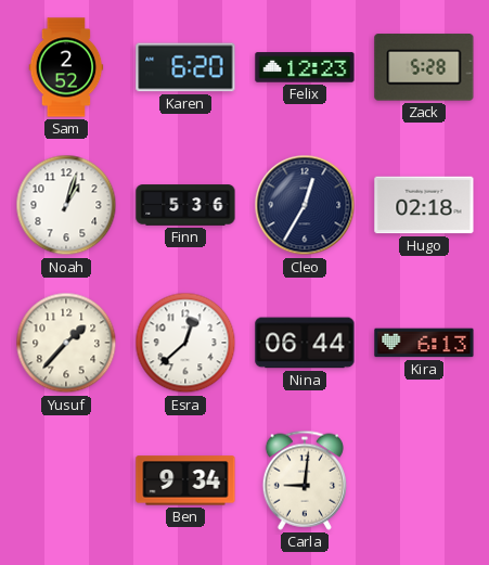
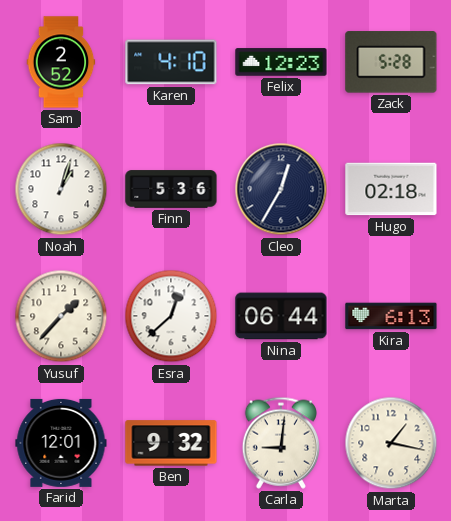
Karen: 6:20 -> 4:10 (171, 62)
Farid: none -> 12:01 (61, 443)
Ben: 9:34 -> 9:32 (171, 443)
Marta: none -> 1:17 (391, 443)
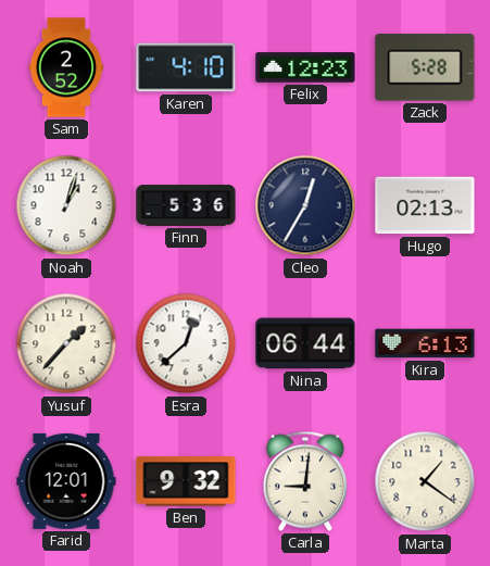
Hugo: 02:18 -> 02:13 (425, 205)
Marta: 1:17 -> 1:21 (425, 481)
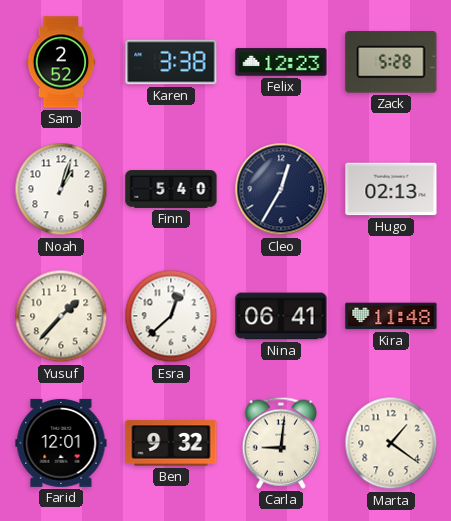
Karen: 4:10 -> 3:38 (171, 62)
Finn: 5:36 -> 5:40 (171, 189)
Nina: 06:44 -> 06:41 (281, 316)
Kira: 6:13 -> 11:48 (391, 316)
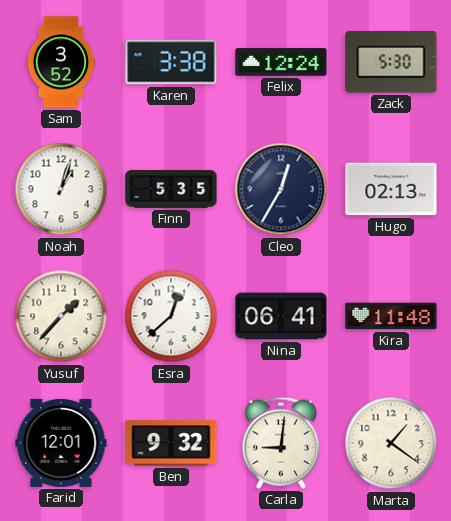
Sam: 2:52 -> 3:52 (61, 62)
Felix: 12:23 -> 12:24 (281, 62)
Zack: 5:28 -> 5:30 (391, 62)
Finn: 5:40 -> 5:35 (171, 189)
